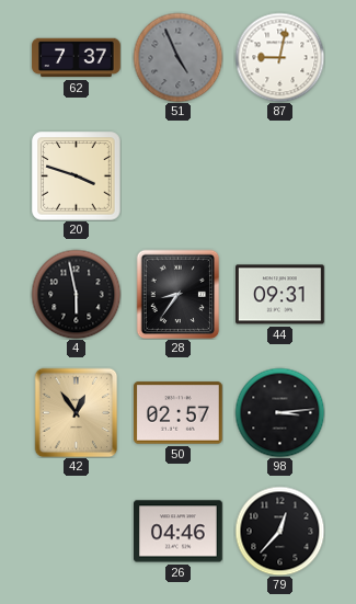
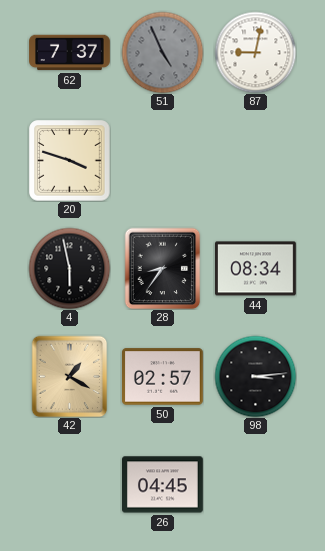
44: 09:31 -> 08:34 (256, 269)
42: 12:54 -> 1:20 (70, 376)
26: 04:46 -> 04:45 (163, 485)
79: 12:37 -> none (279, 531)
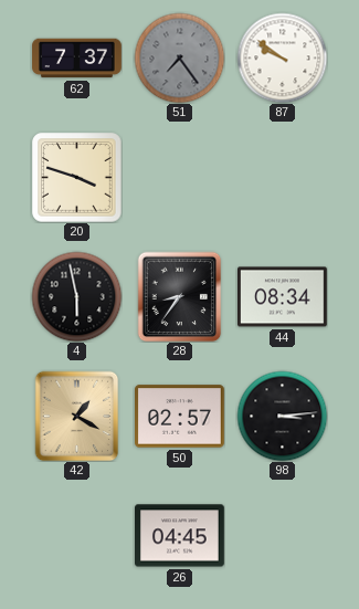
51: 4:56 -> 7:24 (179, 57)
87: 9:02 -> 9:51 (282, 57)
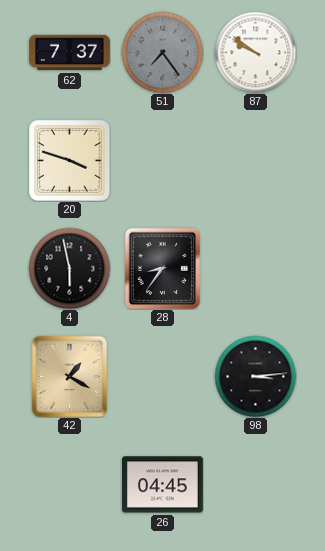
44: 08:34 -> none (283, 297)
50: 02:57 -> none (180, 417)
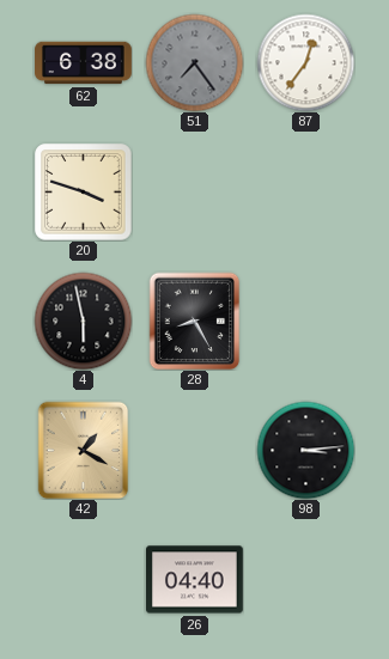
62: 7:37 -> 6:38 (84, 63)
87: 9:51 -> 12:36 (305, 62)
28: 8:36 -> 8:25 (195, 321)
26: 04:45 -> 04:40 (195, 580)
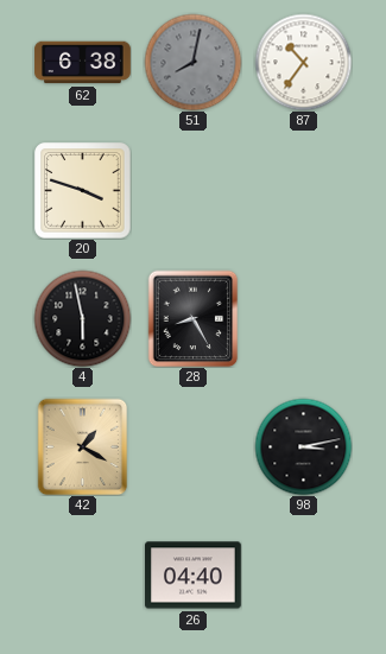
51: 7:24 -> 8:02 (192, 62)
87: 12:36 -> 10:36 (303, 62)
98: 3:14 -> 3:13 (303, 446)
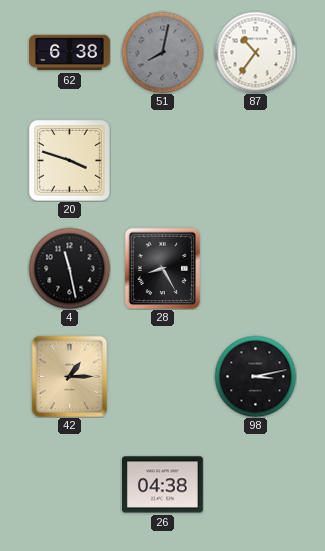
4: 5:58 -> 11:28 (69, 268)
42: 1:20 -> 1:15 (70, 376)
26: 04:40 -> 04:38 (163, 485)
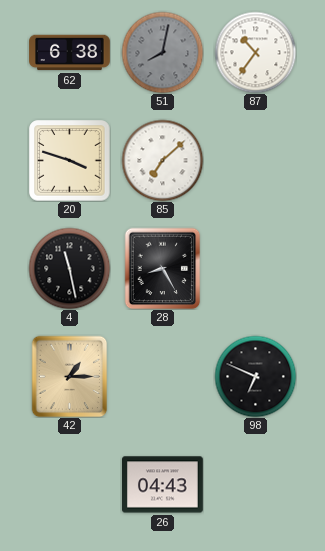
85: none -> 7:08 (162, 160)
98: 3:13 -> 6:49 (255, 376)
26: 04:38 -> 04:43 (163, 485)
